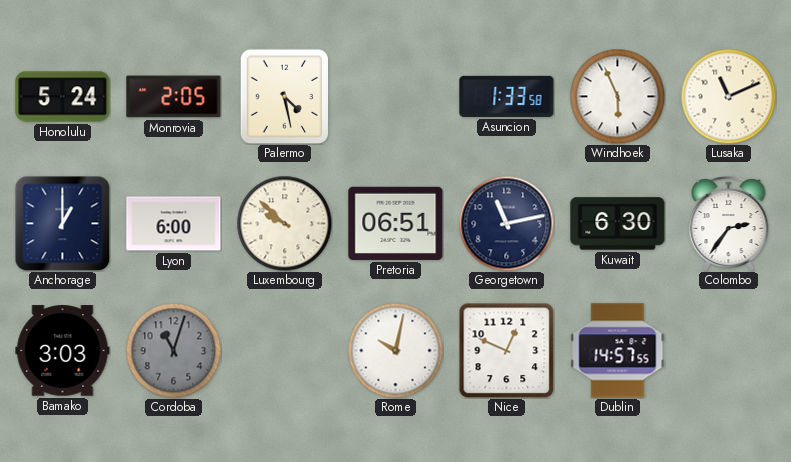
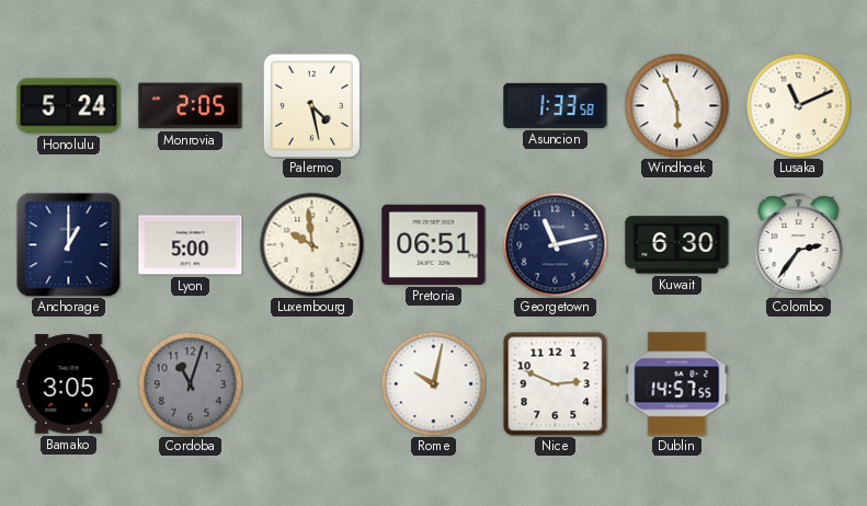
Lyon: 6:00 -> 5:00 (191, 245)
Luxembourg: 9:52 -> 9:59 (311, 244)
Bamako: 3:03 -> 3:05 (69, 384)
Nice: 12:49 -> 2:49 (555, 383)
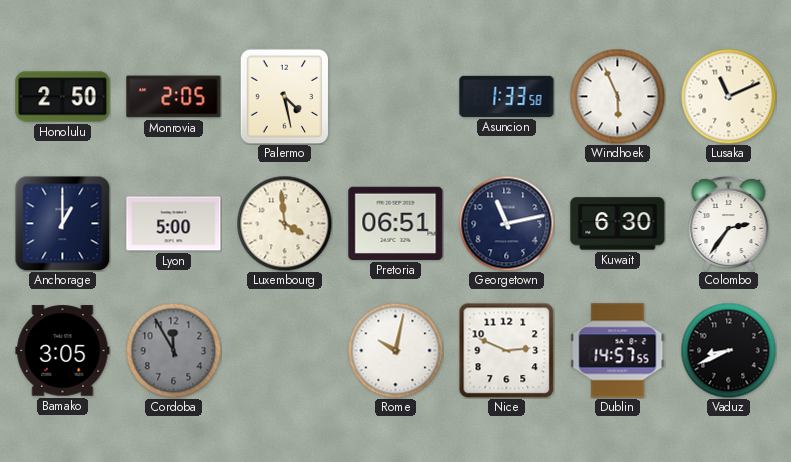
Honolulu: 5:24 -> 2:50 (63, 97)
Luxembourg: 9:59 -> 3:59 (284, 223)
Cordoba: 11:03 -> 11:55 (173, 350)
Vaduz: none -> 8:41 (728, 350)
